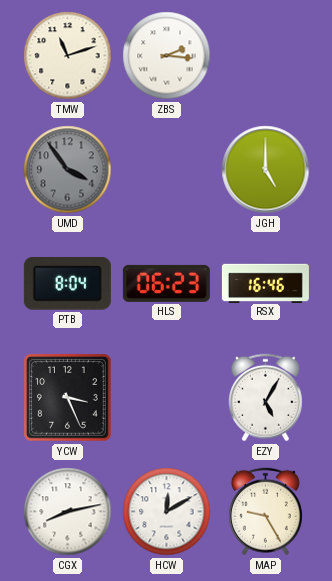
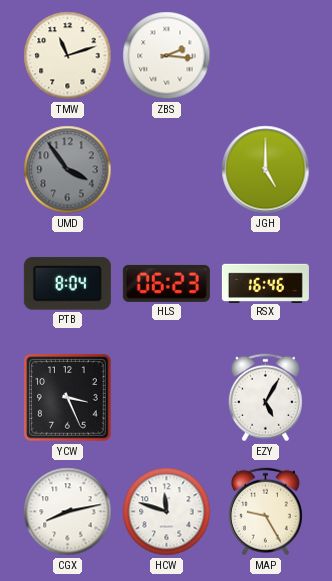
HCW: 12:10 -> 11:48 (167, 512)
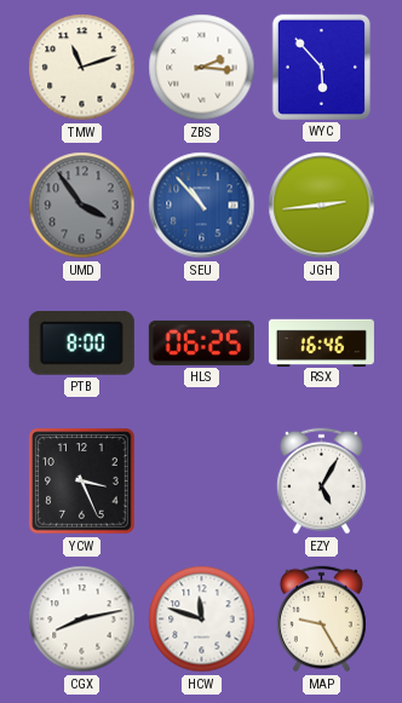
WYC: none -> 5:53 (321, 67)
SEU: none -> 10:53 (202, 206)
JGH: 5:00 -> 2:44 (322, 206)
PTB: 8:04 -> 8:00 (81, 344)
HLS: 06:23 -> 06:25 (201, 342)
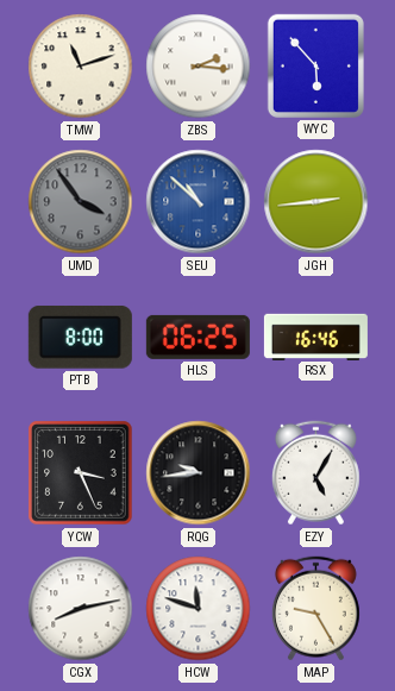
SEU: 10:53 -> 10:52 (199, 202)
RQG: none -> 9:44 (199, 473)
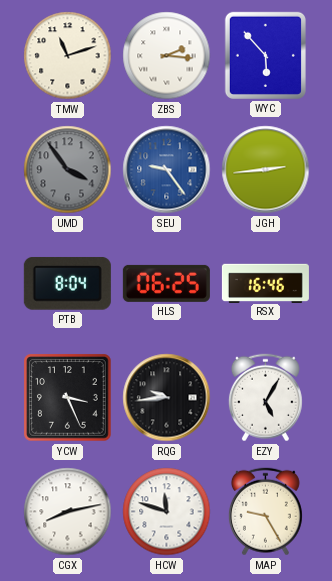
SEU: 10:52 -> 9:24 (167, 170)
PTB: 8:00 -> 8:04 (67, 284)
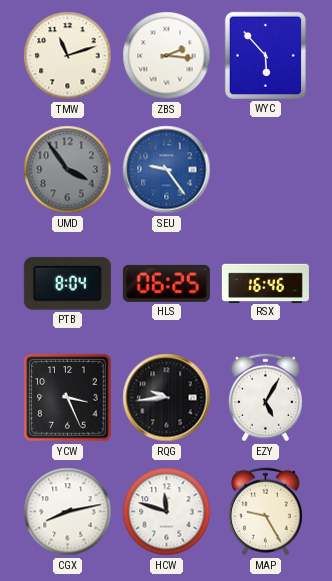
JGH: 2:44 -> none (266, 170)
